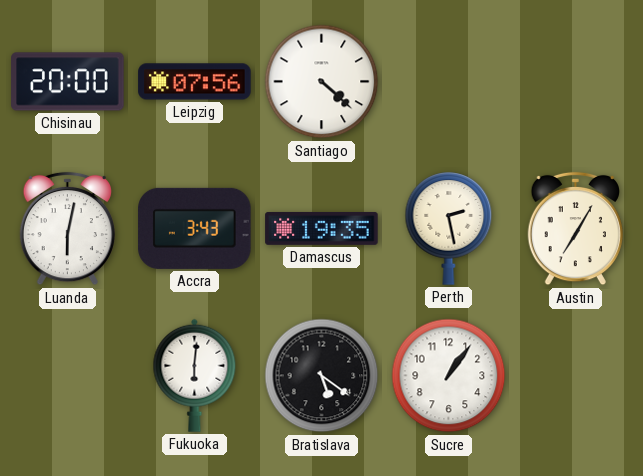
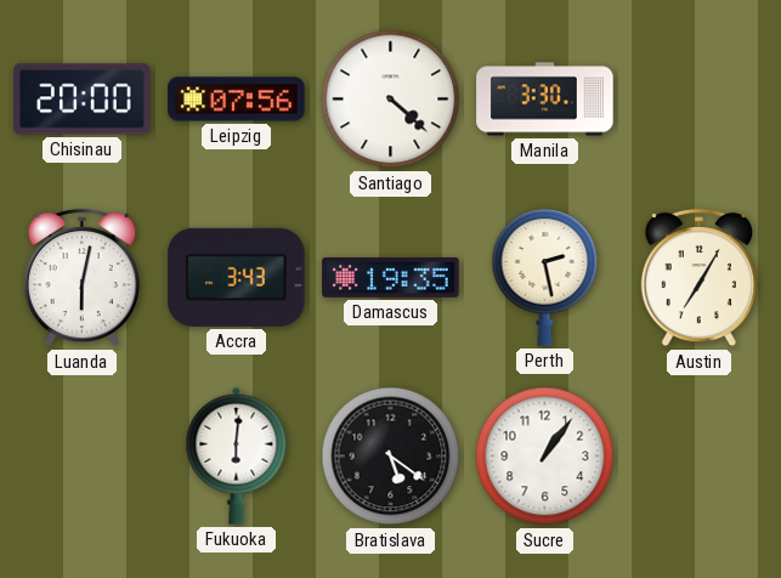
Manila: none -> 3:30 (545, 100)
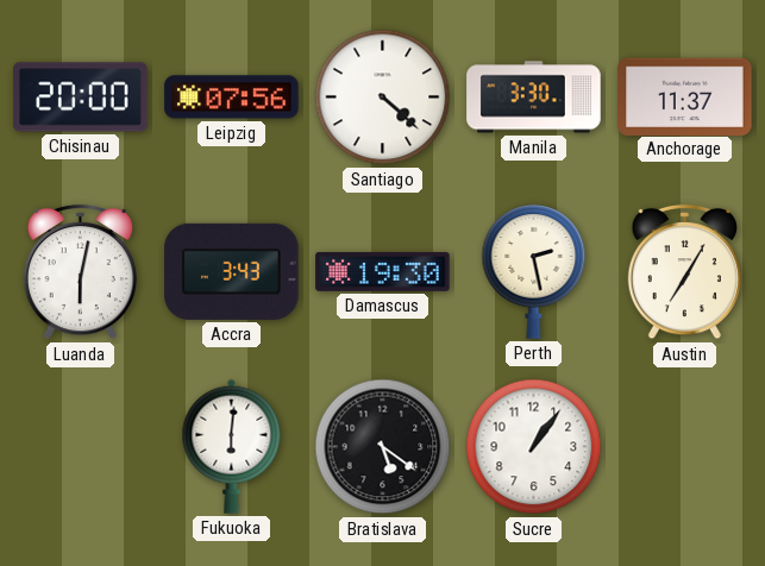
Anchorage: none -> 11:37 (685, 96)
Damascus: 19:35 -> 19:30 (383, 271)
